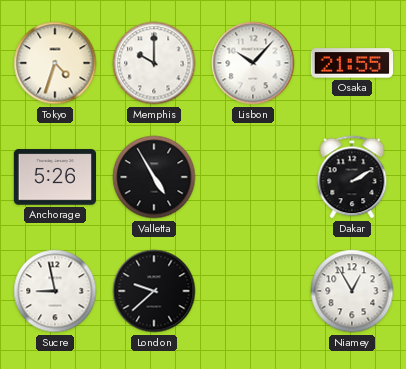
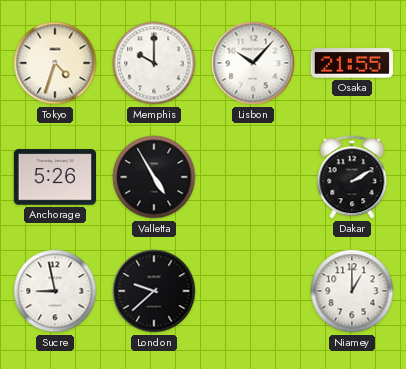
Niamey: 12:55 -> 1:00 (352, 291)
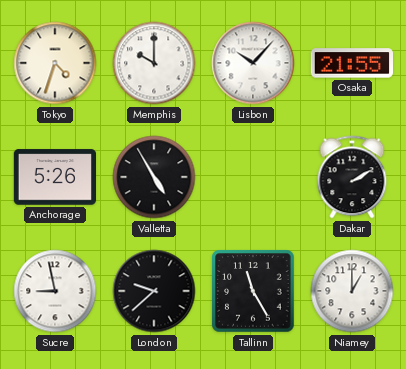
Tallinn: none -> 11:25 (253, 291)
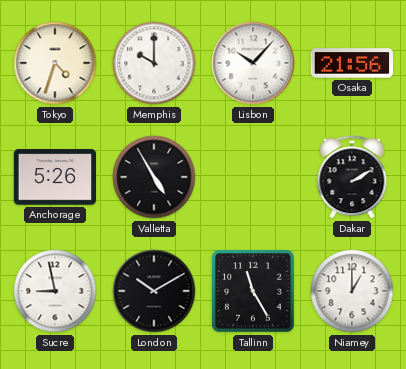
Osaka: 21:55 -> 21:56 (351, 63)
London: 9:38 -> 10:10 (154, 291)
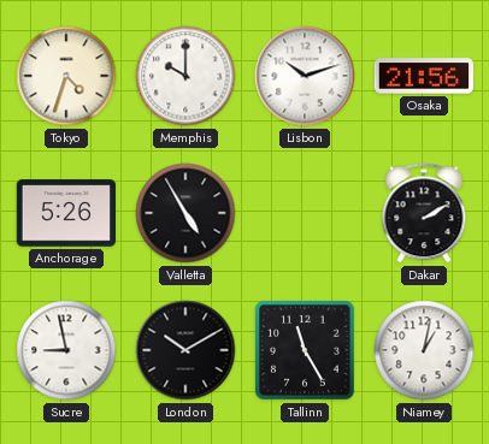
Lisbon: 10:07 -> 10:12 (305, 76)
Niamey: 1:00 -> 1:02 (424, 350)
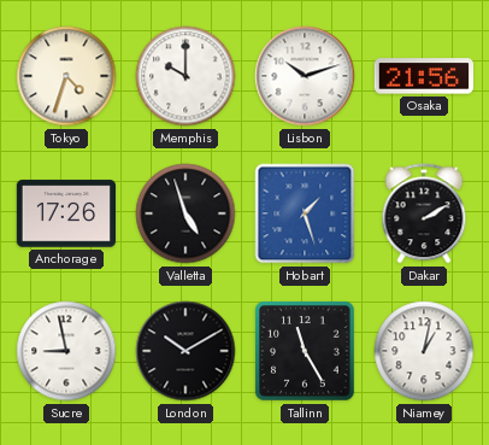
Anchorage: 5:26 -> 17:26 (65, 213)
Valletta: 4:55 -> 4:57 (185, 213)
Hobart: none -> 1:27 (305, 213)
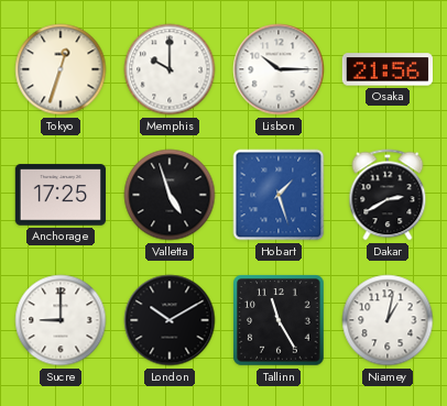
Tokyo: 4:33 -> 12:33 (61, 69)
Lisbon: 10:12 -> 10:15 (279, 69)
Anchorage: 17:26 -> 17:25 (59, 195)
Dakar: 2:10 -> 2:40 (388, 195)
Sucre: 8:58 -> 9:00 (61, 320)
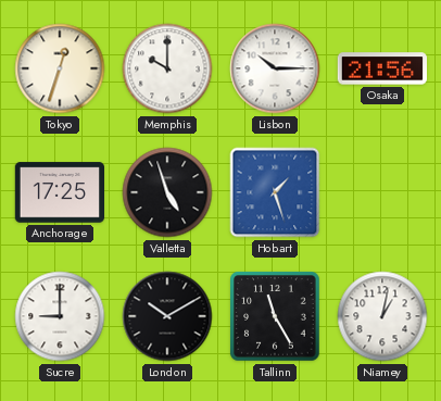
Dakar: 2:40 -> none (388, 195)
